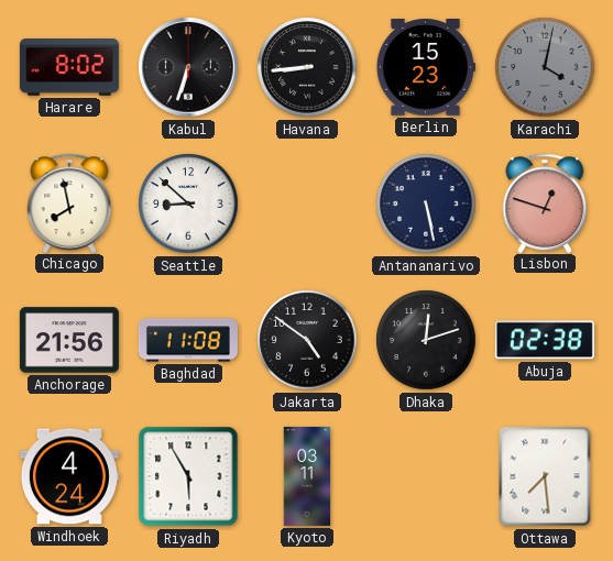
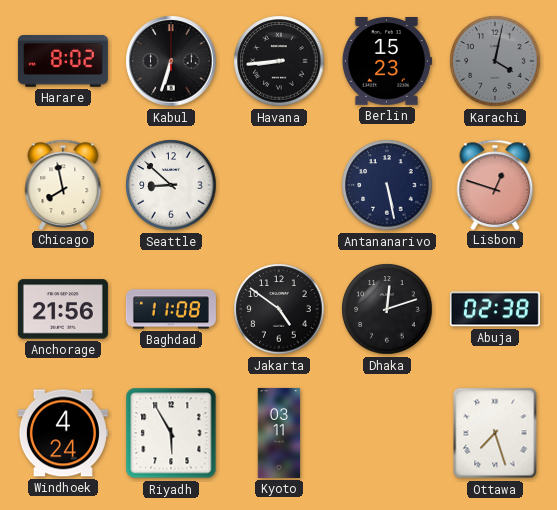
Ottawa: 7:29 -> 7:27 (495, 433)
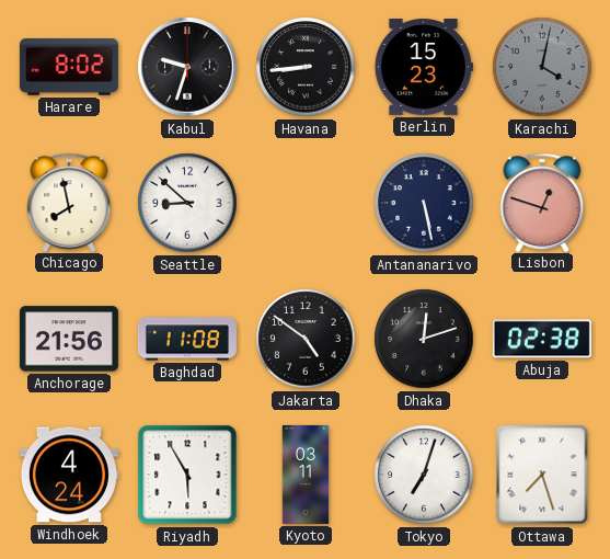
Kabul: 6:33 -> 9:33 (187, 67)
Tokyo: none -> 7:03 (424, 475)
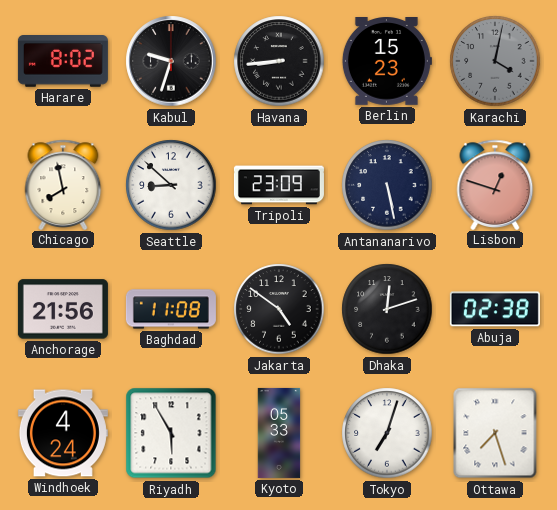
Tripoli: none -> 23:09 (279, 185)
Kyoto: 03:11 -> 05:33 (279, 433)
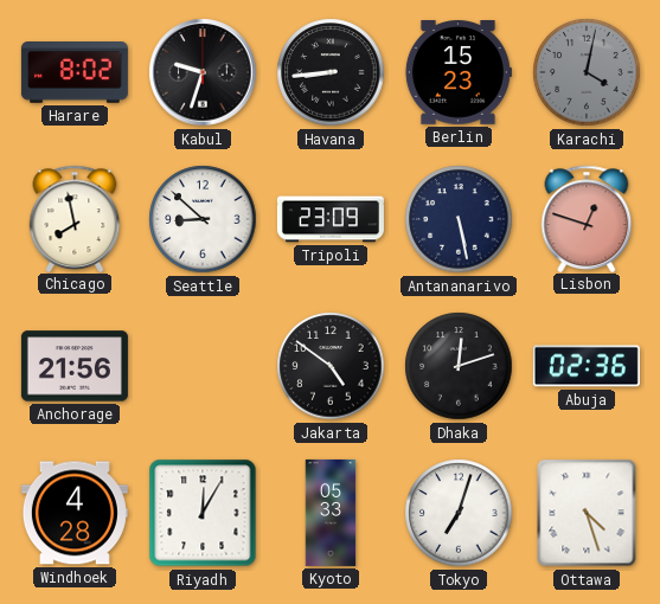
Baghdad: 11:08 -> none (171, 309)
Abuja: 02:38 -> 02:36 (587, 366)
Windhoek: 4:24 -> 4:28 (75, 513)
Riyadh: 5:55 -> 12:05 (203, 513)
Ottawa: 7:27 -> 4:27 (587, 513)
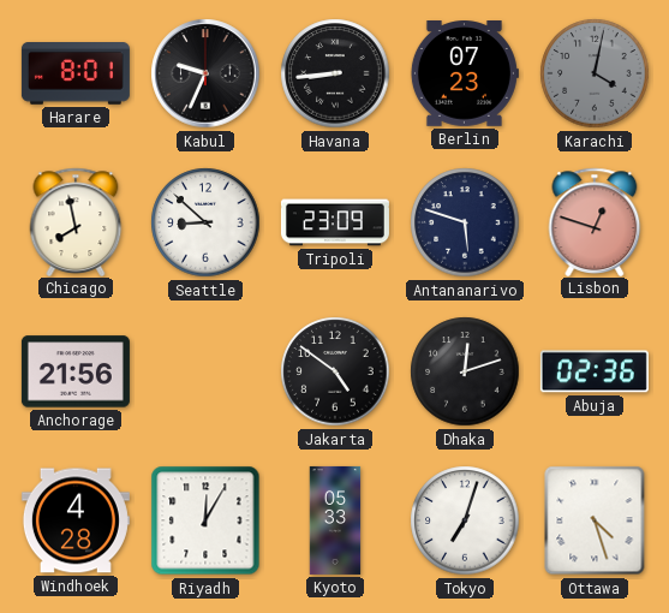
Harare: 8:02 -> 8:01 (76, 75)
Kabul: 9:33 -> 9:34 (205, 73)
Berlin: 15:23 -> 07:23 (465, 75)
Antananarivo: 5:28 -> 5:48 (465, 222)
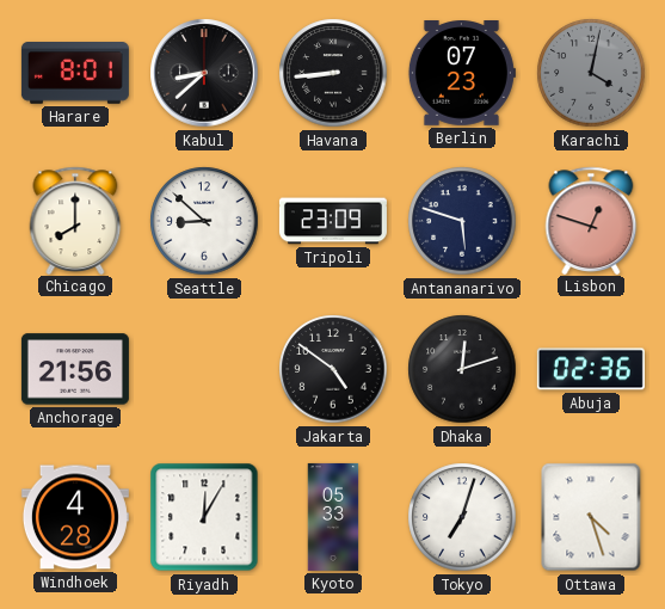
Kabul: 9:34 -> 8:38 (204, 73)
Chicago: 7:58 -> 8:00 (75, 220)
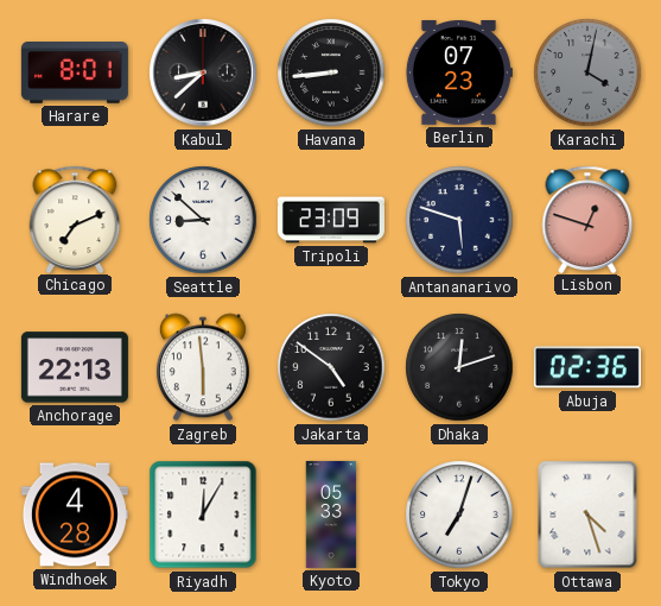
Chicago: 8:00 -> 7:11 (75, 219)
Anchorage: 21:56 -> 22:13 (75, 367)
Zagreb: none -> 5:59 (203, 367)
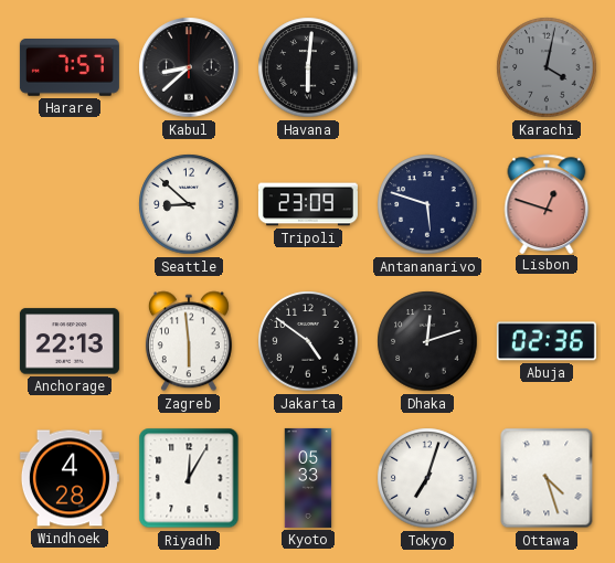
Harare: 8:01 -> 7:57 (70, 68)
Havana: 8:44 -> 6:01 (308, 67)
Berlin: 07:23 -> none (459, 74)
Chicago: 7:11 -> none (75, 219)
